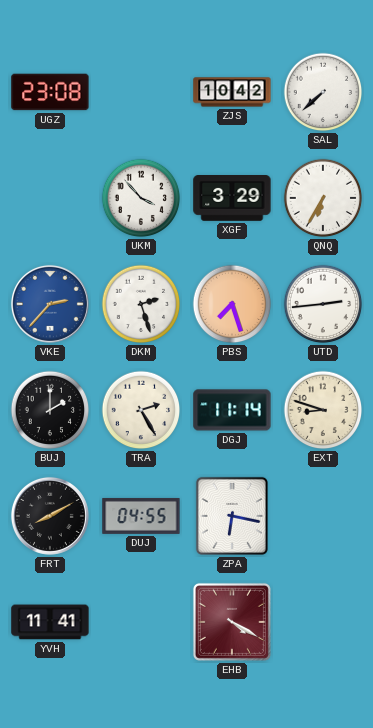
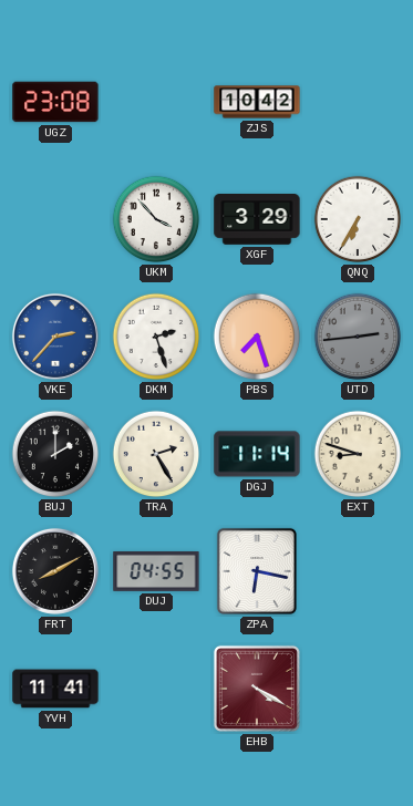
SAL: 7:38 -> none (323, 92)
UTD dial: white -> grey (358, 337)
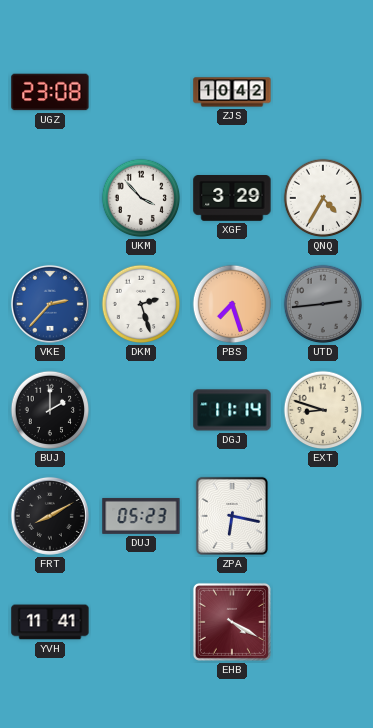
QNQ: 6:35 -> 4:35 (323, 198)
TRA: 2:25 -> none (156, 454)
DUJ: 04:55 -> 05:23 (141, 516)
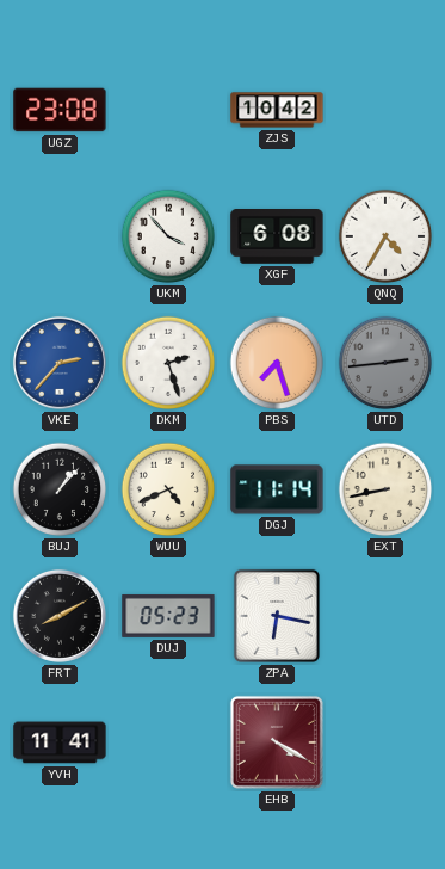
XGF: 3:29 -> 6:08 (277, 238)
BUJ: 2:00 -> 1:07 (60, 489)
WUU: none -> 4:41 (168, 489)
EXT: 8:48 -> 8:43 (385, 489)
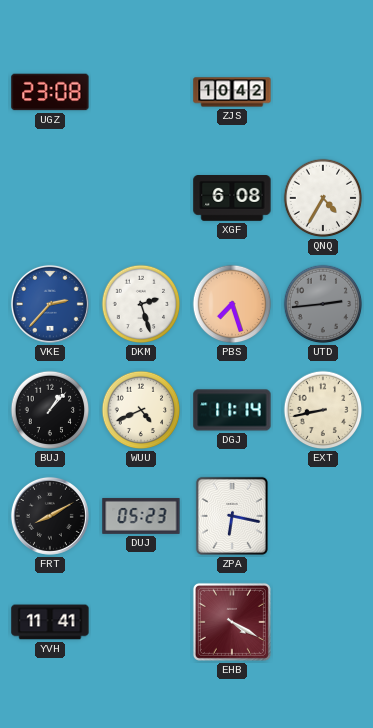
UKM: 3:53 -> none (168, 236)
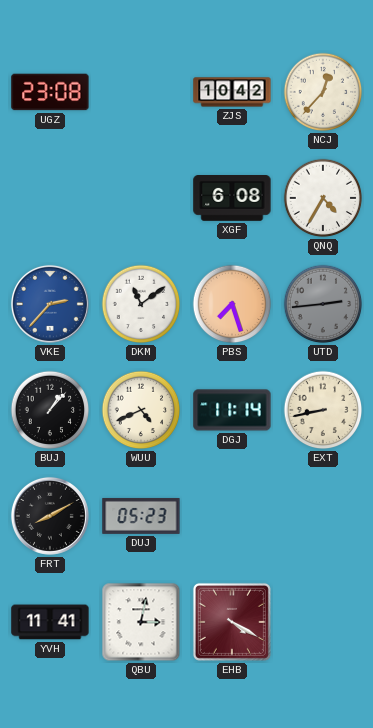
NCJ: none -> 12:37 (323, 92)
DKM: 2:27 -> 11:09 (141, 304)
ZPA: 6:17 -> none (232, 516)
QBU: none -> 3:02 (141, 622)
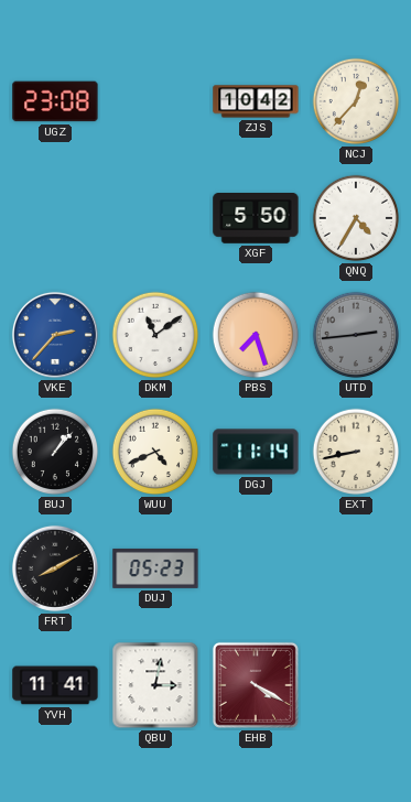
XGF: 6:08 -> 5:50 (256, 219)
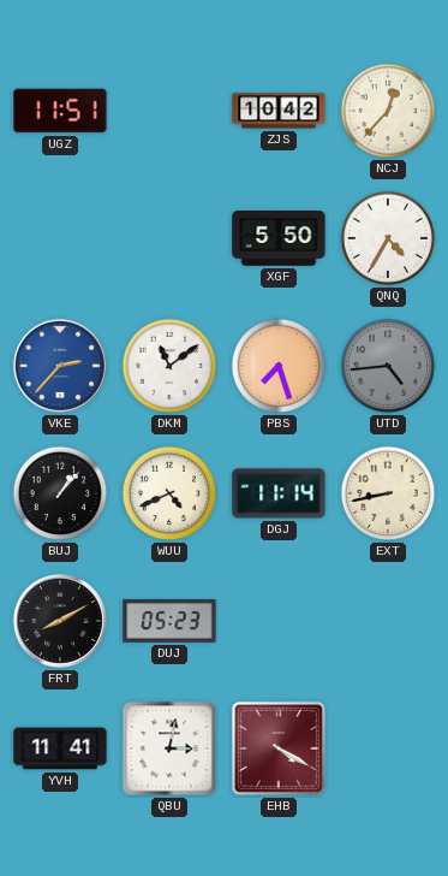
UGZ: 23:08 -> 11:51 (60, 111)
UTD: 2:44 -> 4:44 (388, 366)
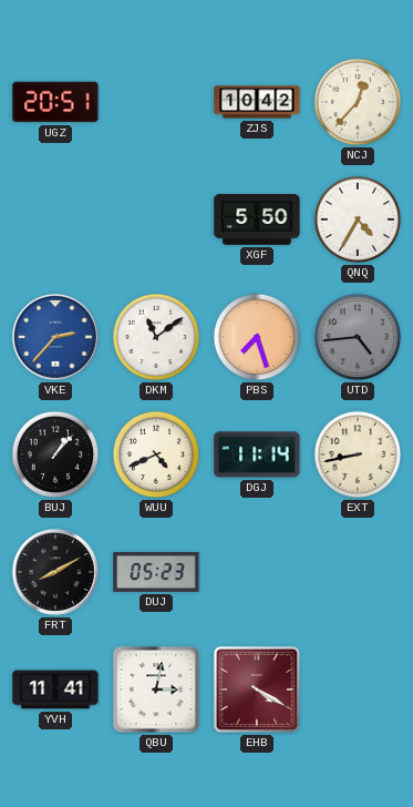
UGZ: 11:51 -> 20:51 (55, 102)
